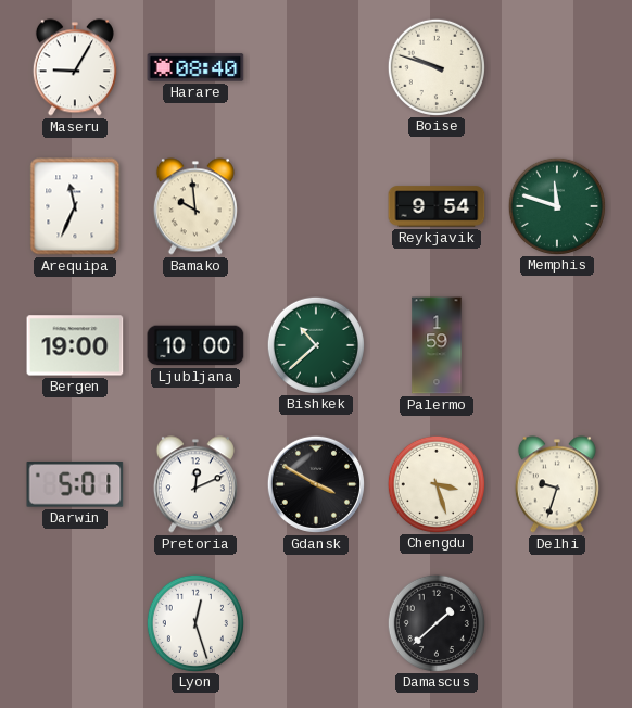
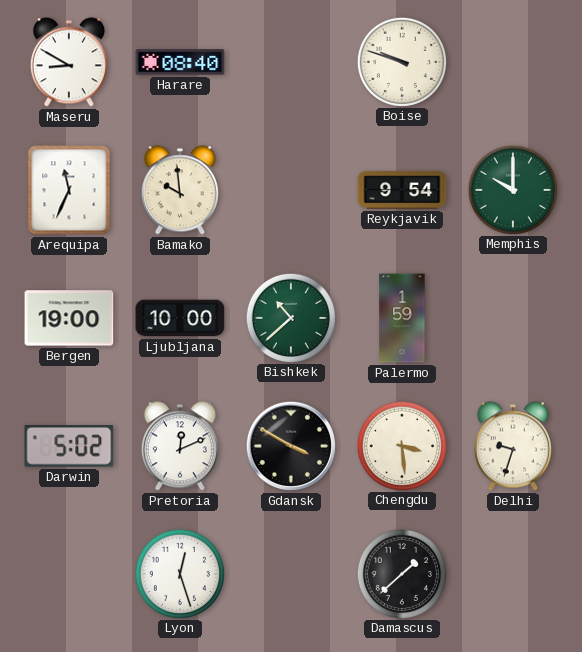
Maseru: 9:05 -> 8:50 (69, 62)
Memphis: 11:48 -> 10:00 (512, 189)
Darwin: 5:01 -> 5:02 (69, 447)
Chengdu: 3:27 -> 3:29 (401, 445)
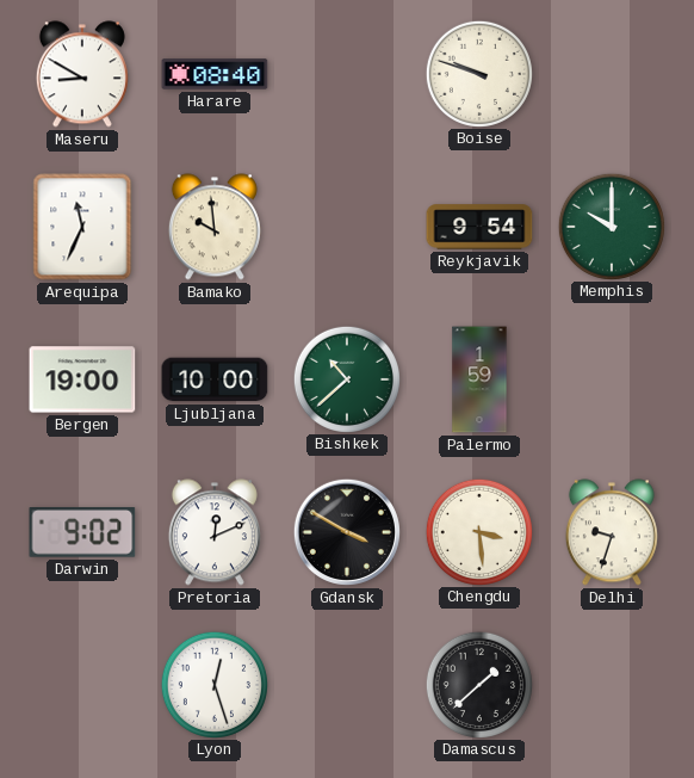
Darwin: 5:02 -> 9:02 (82, 533)
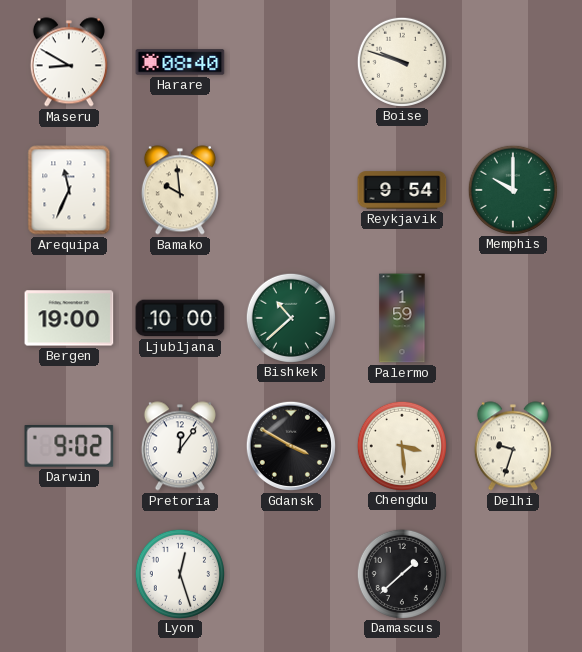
Pretoria: 12:11 -> 12:06 (180, 446)
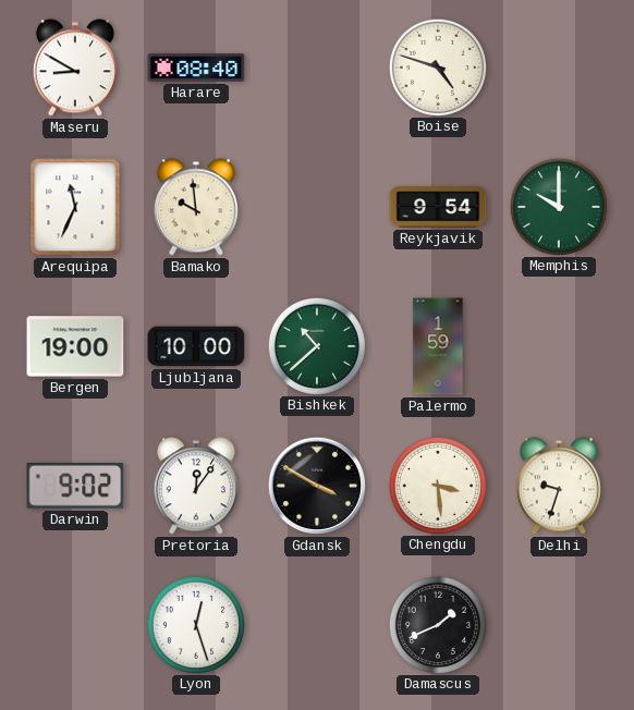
Boise: 9:48 -> 4:48 (437, 66)
Damascus: 1:38 -> 1:41 (437, 624)
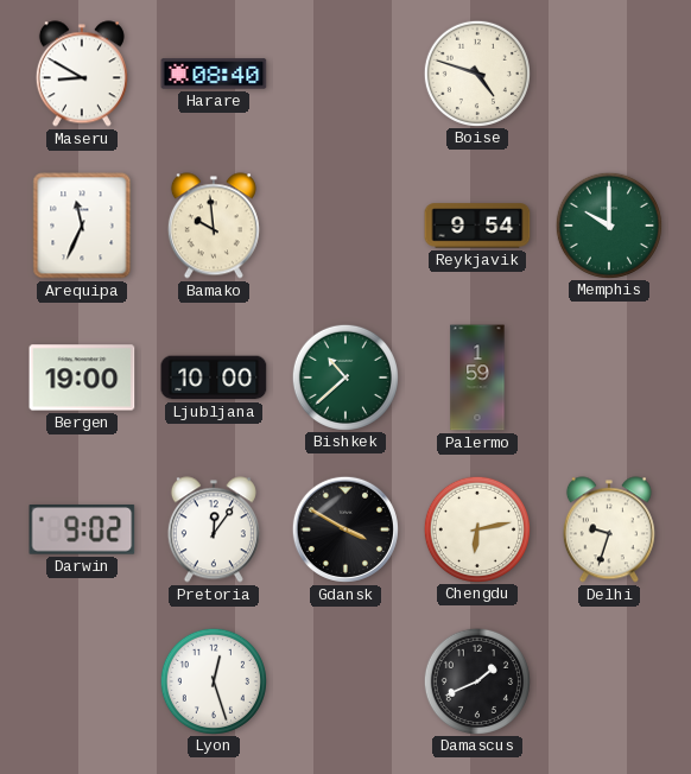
Chengdu: 3:29 -> 6:13 (476, 528)
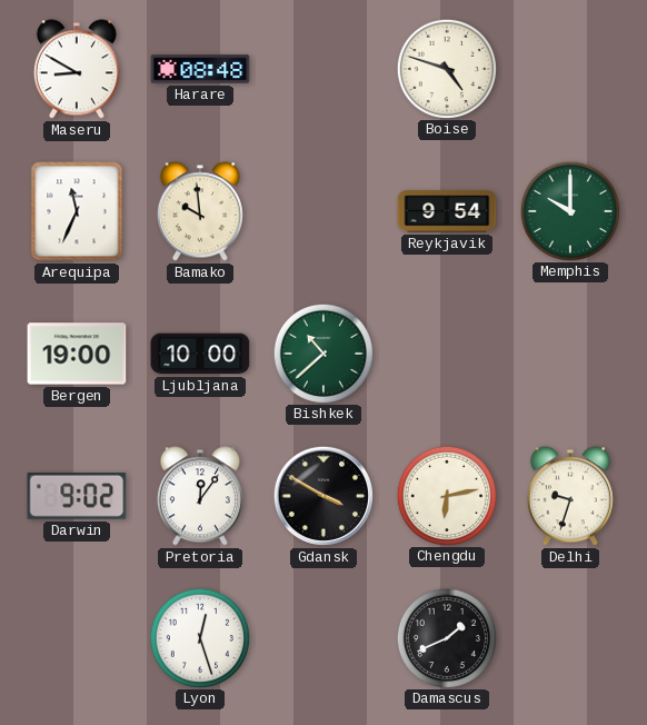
Harare: 08:40 -> 08:48 (200, 69)
Palermo: 1:59 -> none (477, 378)
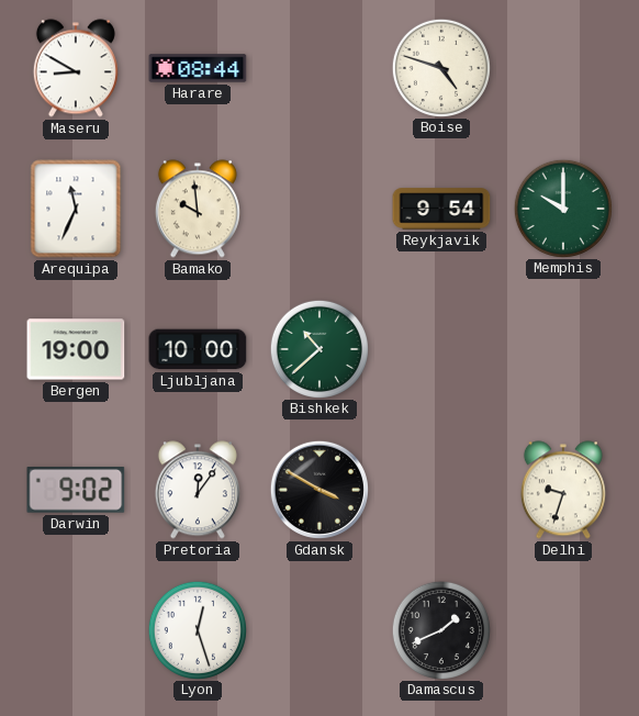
Harare: 08:48 -> 08:44 (198, 68)
Chengdu: 6:13 -> none (446, 495)
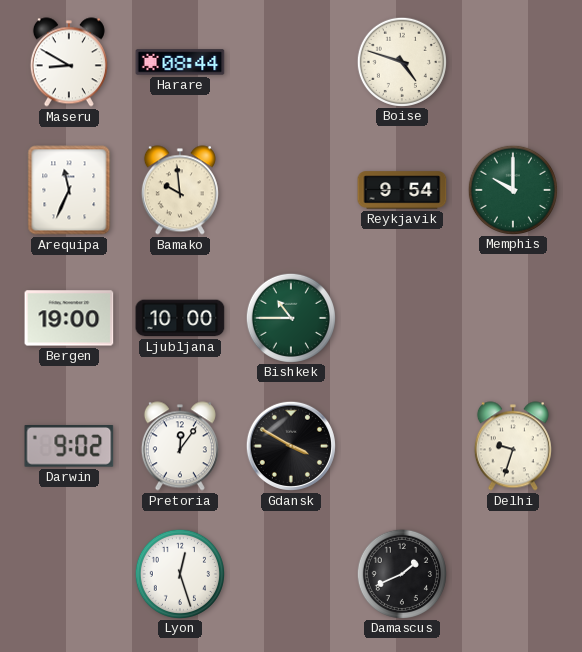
Bishkek: 10:38 -> 10:45 (290, 317)
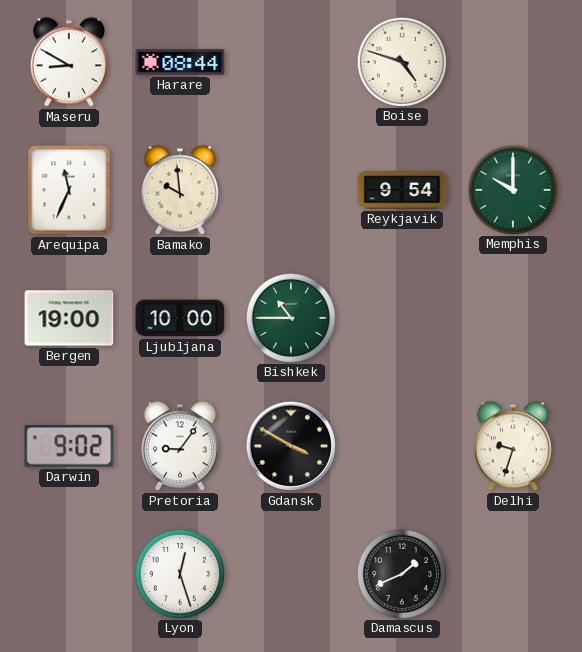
Pretoria: 12:06 -> 9:06 (180, 446)
